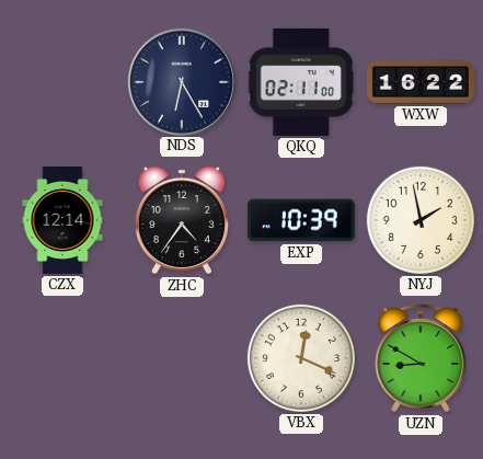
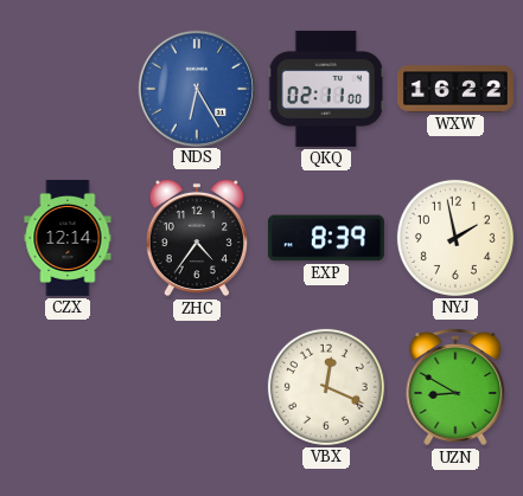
NDS dial: navy -> blue (196, 88)
EXP: 10:39 -> 8:39 (326, 238)
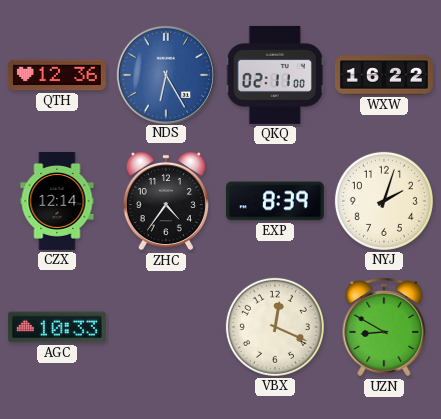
QTH: none -> 12:36 (57, 75)
NYJ: 1:58 -> 2:03 (384, 201)
AGC: none -> 10:33 (57, 327)
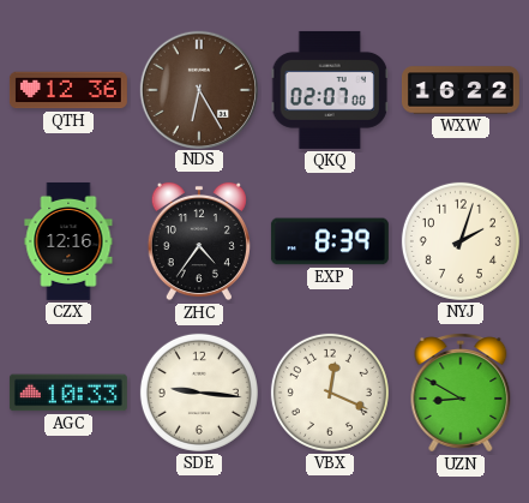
NDS dial: blue -> brown (198, 89)
QKQ: 02:11 -> 02:07 (330, 90)
CZX: 12:14 -> 12:16 (68, 241)
SDE: none -> 9:16 (199, 393)
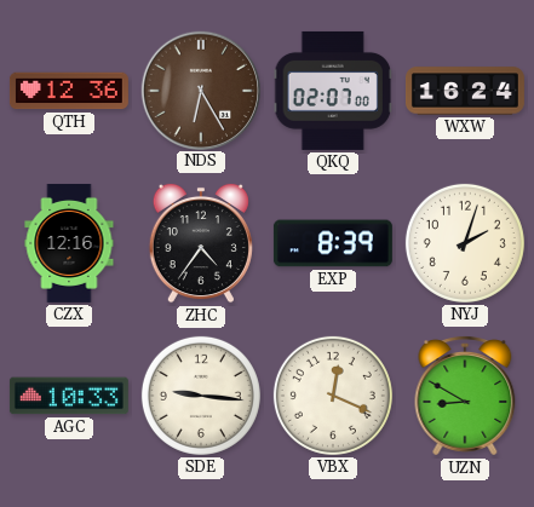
WXW: 16:22 -> 16:24 (465, 91)
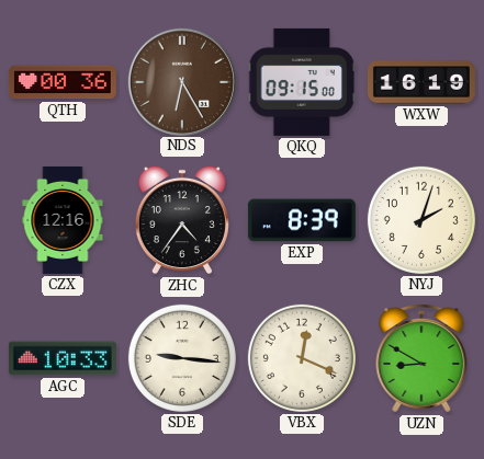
QTH: 12:36 -> 00:36 (63, 82)
QKQ: 02:07 -> 09:15 (302, 82)
WXW: 16:24 -> 16:19 (421, 82)
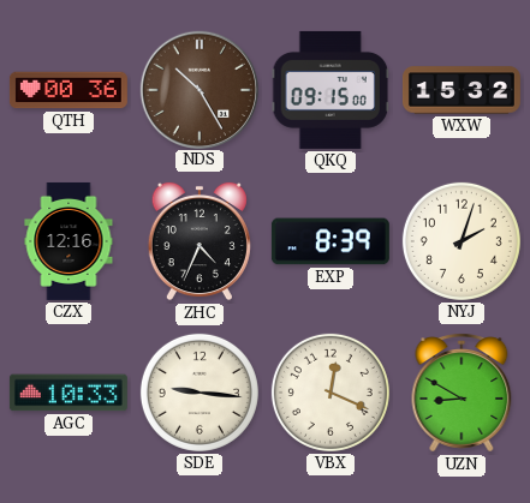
NDS: 6:25 -> 10:25 (198, 89)
WXW: 16:19 -> 15:32 (461, 90)
ZHC: 4:36 -> 4:34 (200, 241)
